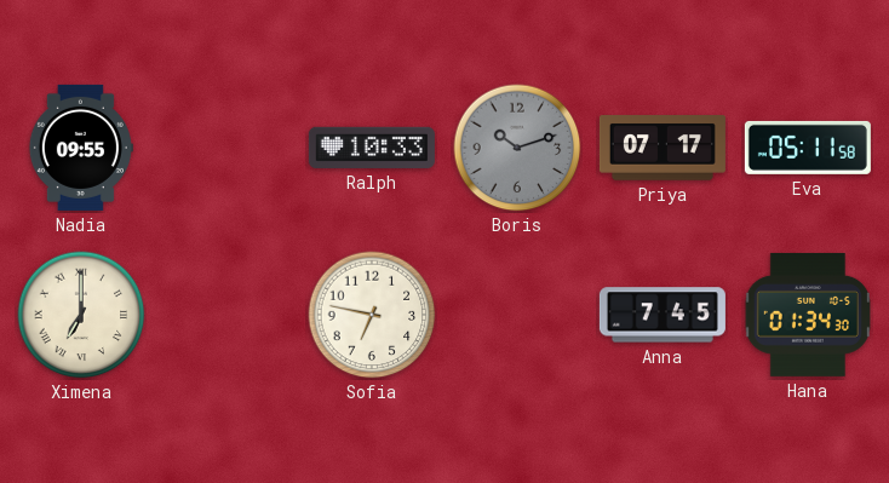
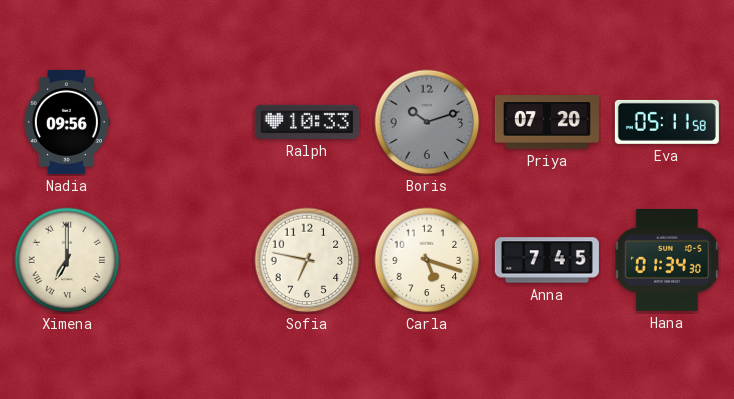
Nadia: 09:55 -> 09:56 (66, 122)
Priya: 07:17 -> 07:20 (547, 122)
Carla: none -> 5:18 (427, 260)
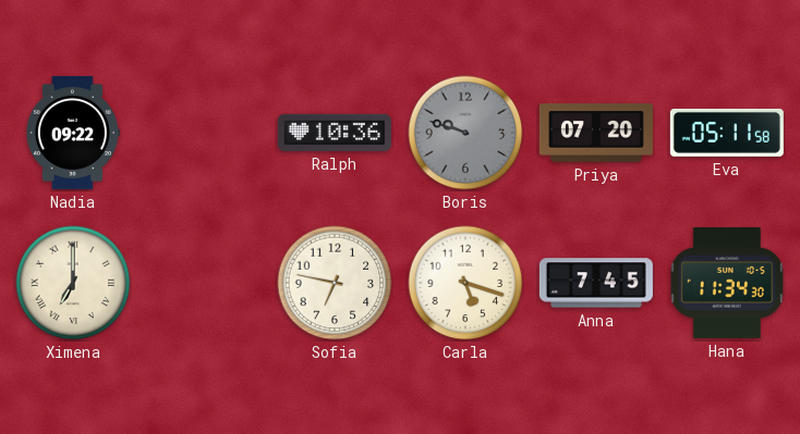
Nadia: 09:56 -> 09:22 (72, 133)
Ralph: 10:33 -> 10:36 (335, 133)
Boris: 10:12 -> 9:48 (465, 133)
Hana: 01:34 -> 11:34 (727, 283)
